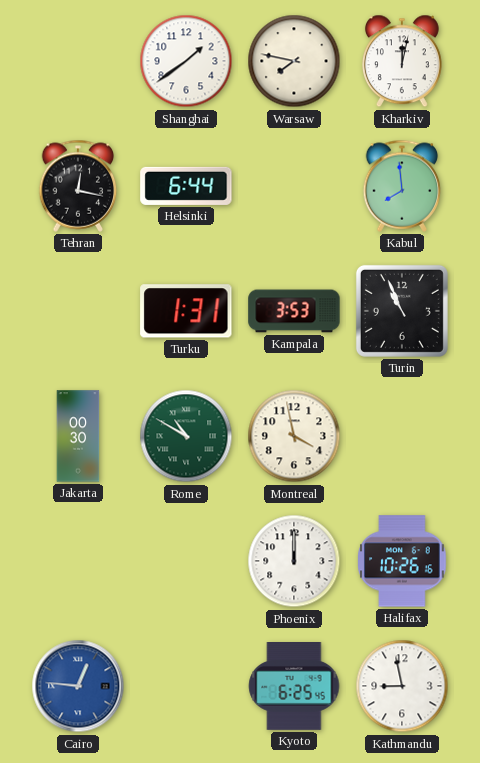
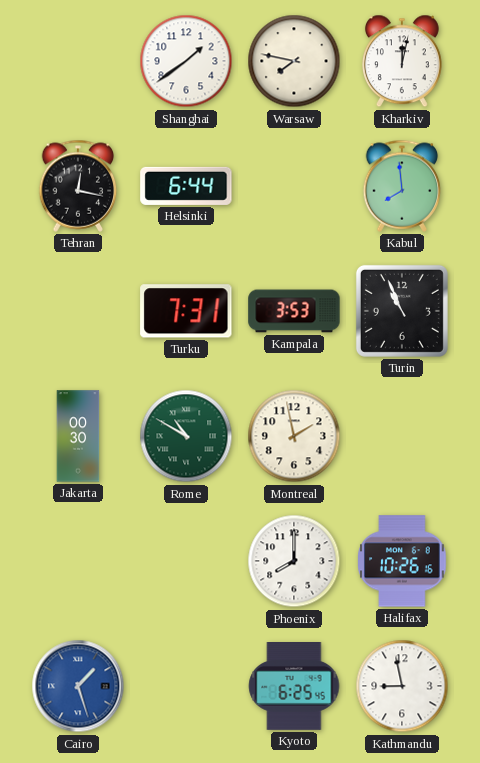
Turku: 1:31 -> 7:31 (186, 311)
Montreal: 3:58 -> 1:58 (294, 436)
Phoenix: 12:00 -> 8:00 (294, 561)
Cairo: 12:46 -> 1:27 (78, 686)
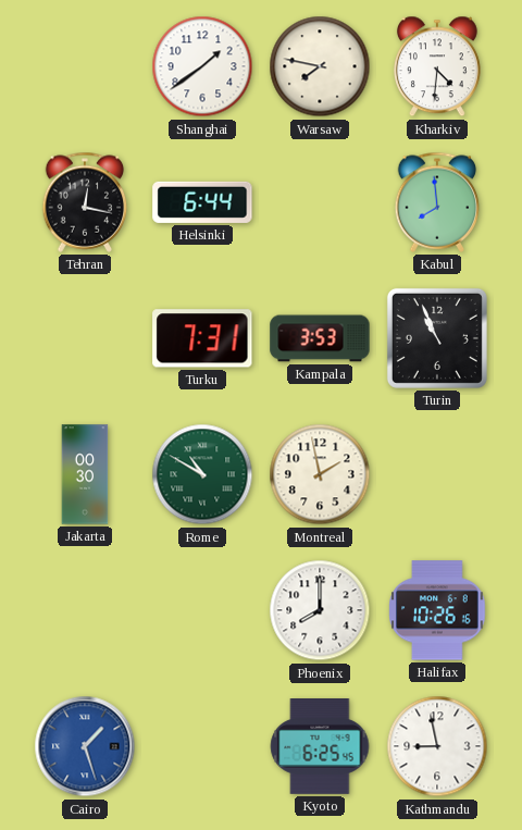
Kharkiv: 12:02 -> 4:31 (437, 66)
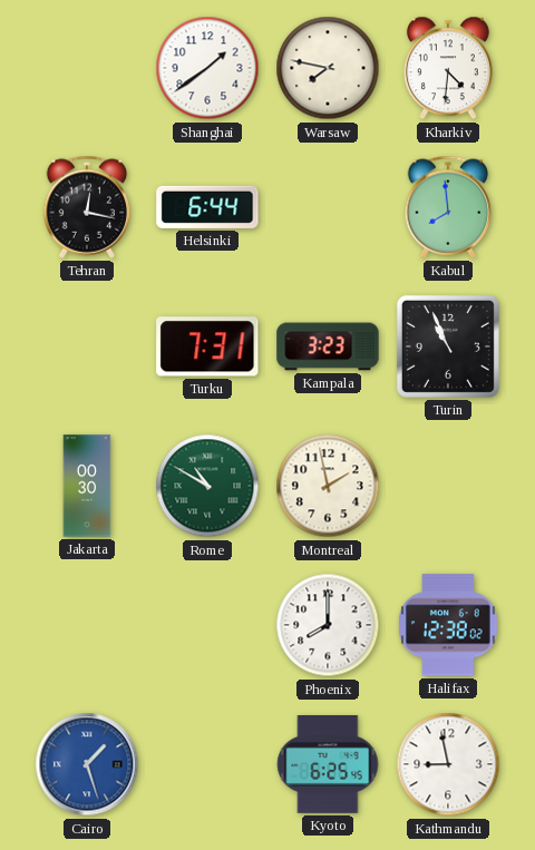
Kampala: 3:53 -> 3:23 (328, 346)
Halifax: 10:26 -> 12:38 (448, 625)
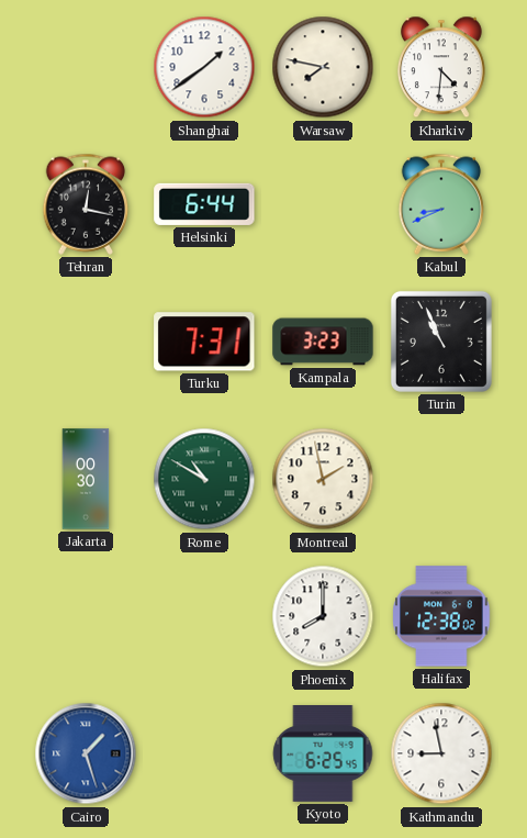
Kabul: 7:59 -> 8:41 (441, 204)
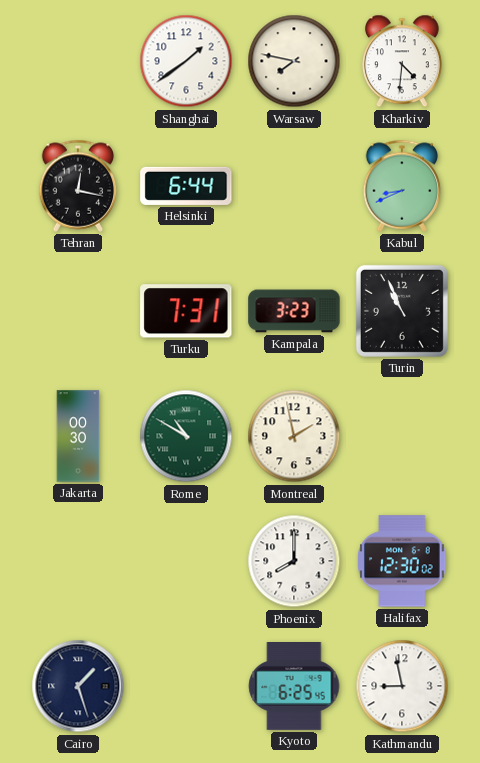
Halifax: 12:38 -> 12:30 (402, 561)
Cairo dial: blue -> navy (78, 686)
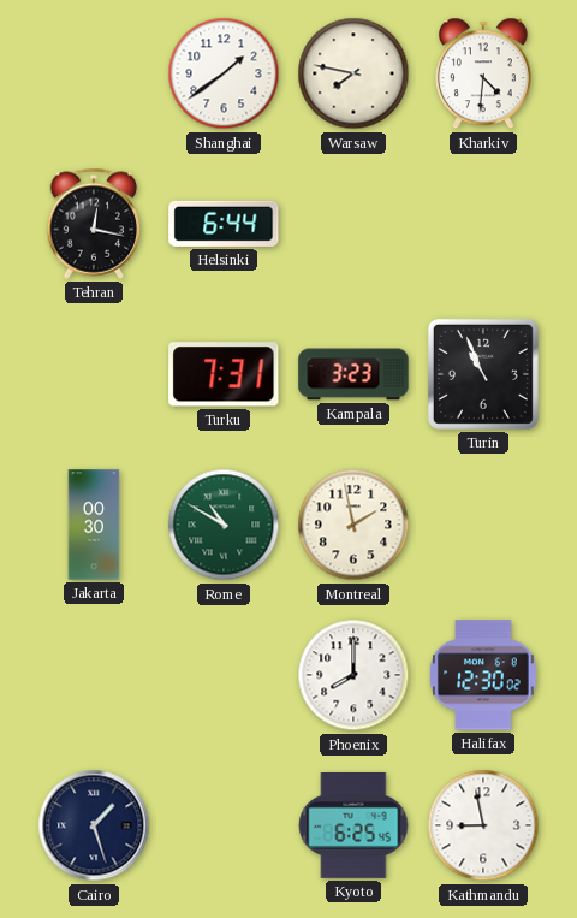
Kabul: 8:41 -> none (402, 186)
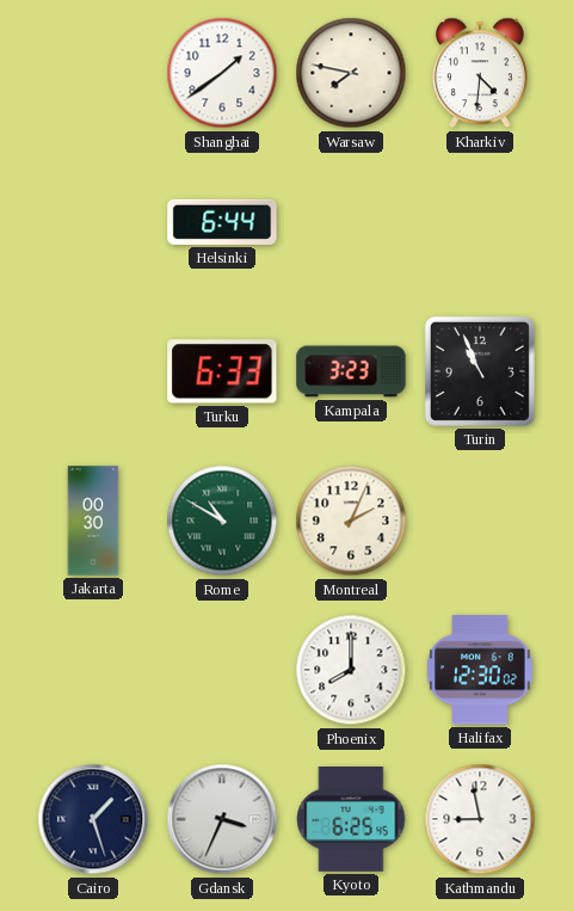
Tehran: 12:17 -> none (94, 224)
Turku: 7:31 -> 6:33 (222, 371)
Montreal: 1:58 -> 2:04 (351, 521)
Gdansk: none -> 3:34 (222, 819)
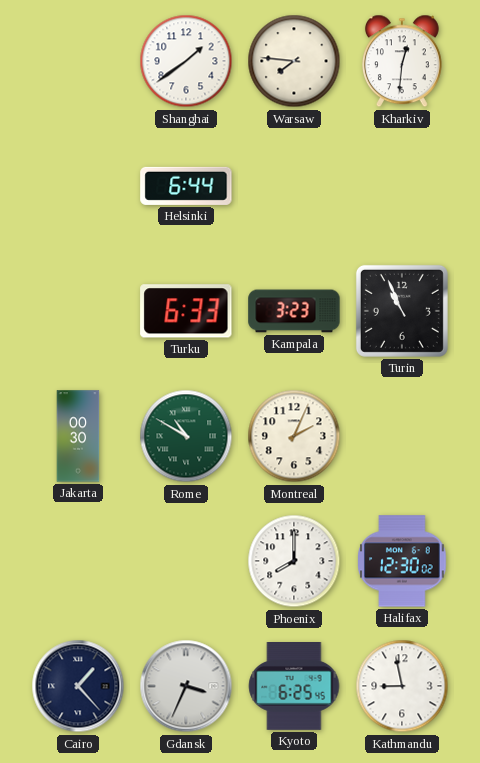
Warsaw: 7:47 -> 7:46 (294, 61)
Kharkiv: 4:31 -> 12:31 (402, 61)
Cairo: 1:27 -> 1:23 (78, 686)
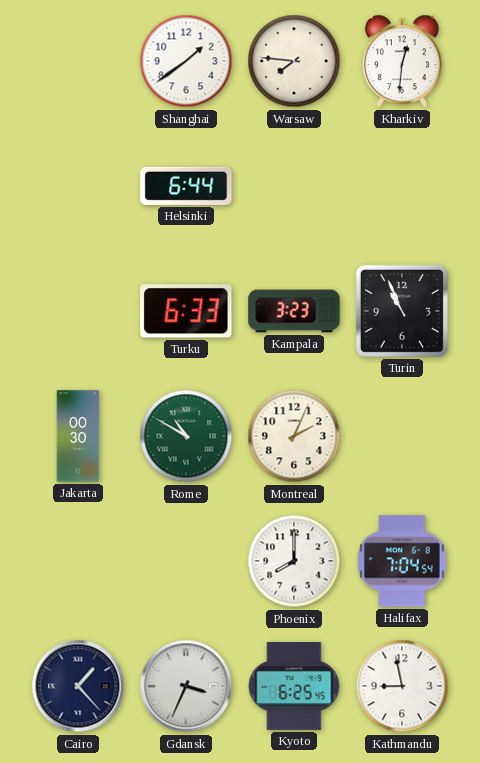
Halifax: 12:30 -> 7:04 (402, 561)
